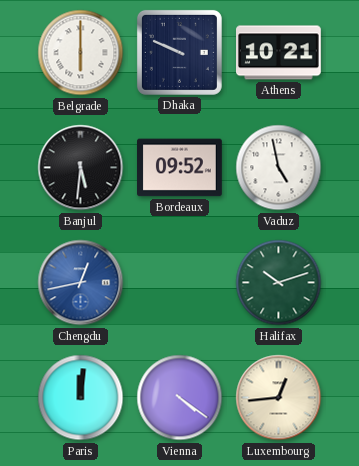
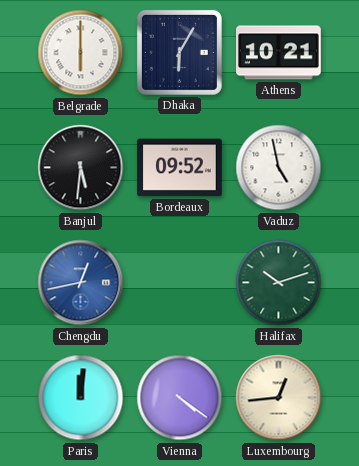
Dhaka: 9:49 -> 6:05 (179, 52)
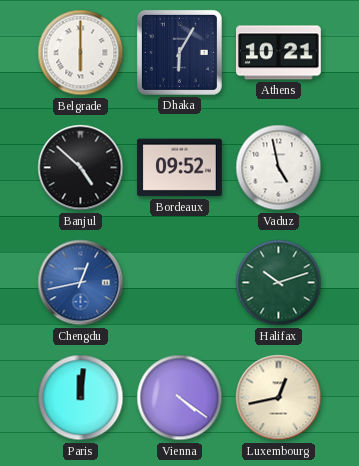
Banjul: 5:31 -> 4:52 (81, 168)
Luxembourg: 12:44 -> 12:43 (279, 398)
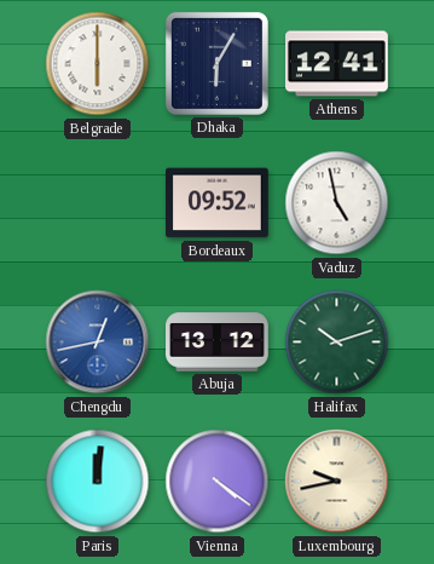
Athens: 10:21 -> 12:41 (337, 64)
Banjul: 4:52 -> none (81, 168)
Abuja: none -> 13:12 (218, 343)
Luxembourg: 12:43 -> 9:43 (337, 482)
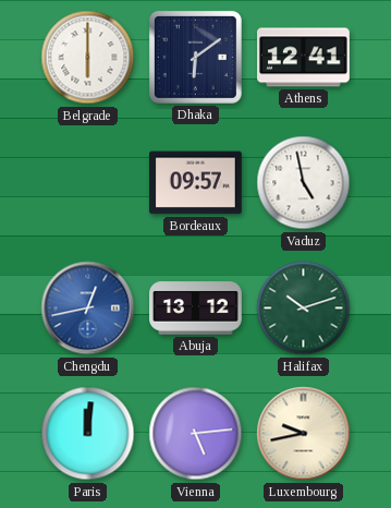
Dhaka: 6:05 -> 6:09 (195, 57)
Bordeaux: 09:52 -> 09:57 (196, 183)
Vienna: 4:21 -> 5:14 (196, 434)
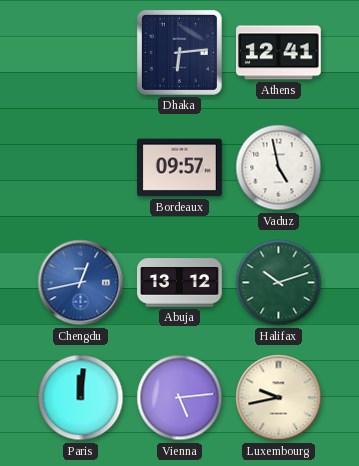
Belgrade: 6:00 -> none (88, 58)
Dhaka: 6:09 -> 6:14 (179, 52)
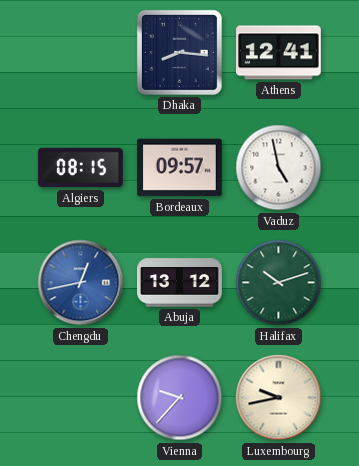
Dhaka: 6:14 -> 8:16 (179, 52)
Algiers: none -> 08:15 (80, 168)
Paris: 12:01 -> none (81, 398)
Vienna: 5:14 -> 9:37 (180, 398)
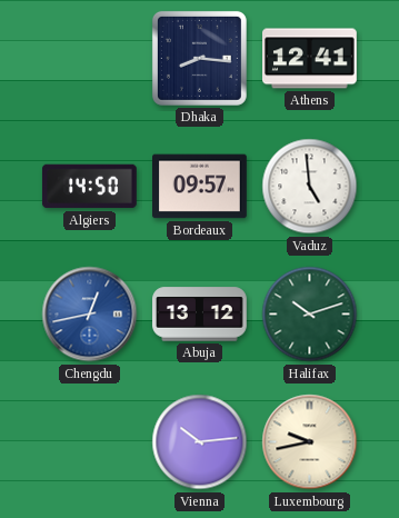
Algiers: 08:15 -> 14:50 (89, 187)
Vaduz: 4:58 -> 4:59 (310, 187)
Vienna: 9:37 -> 10:14 (200, 442)
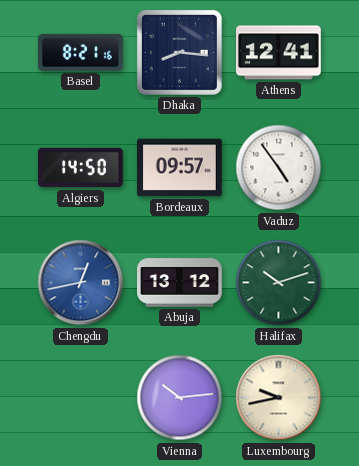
Basel: none -> 8:21 (80, 52)
Vaduz: 4:59 -> 4:54 (279, 168)
